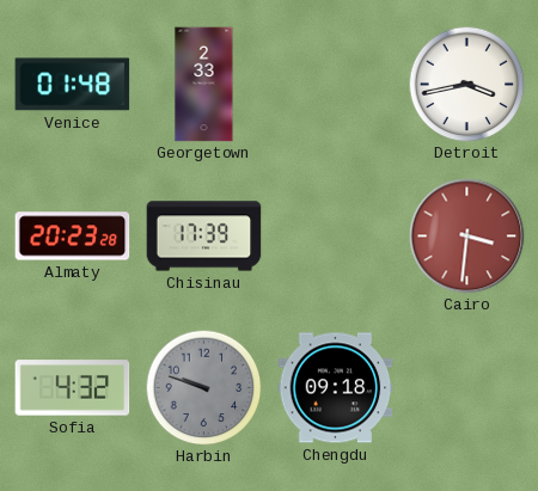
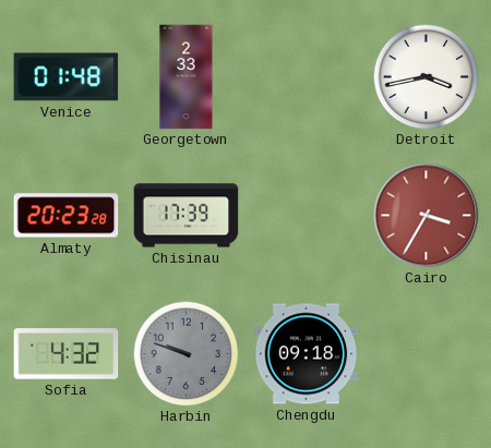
Cairo: 3:31 -> 3:35 (427, 216)
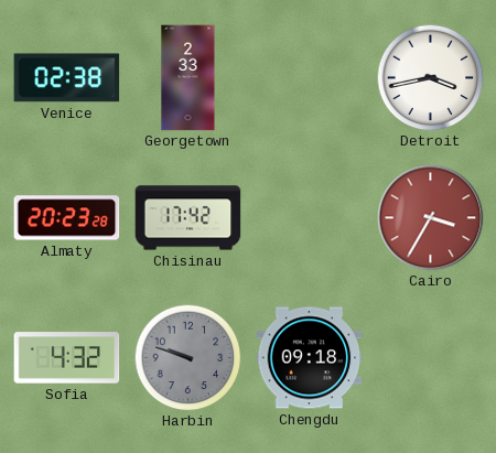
Venice: 01:48 -> 02:38 (67, 78)
Chisinau: 17:39 -> 17:42 (188, 218)
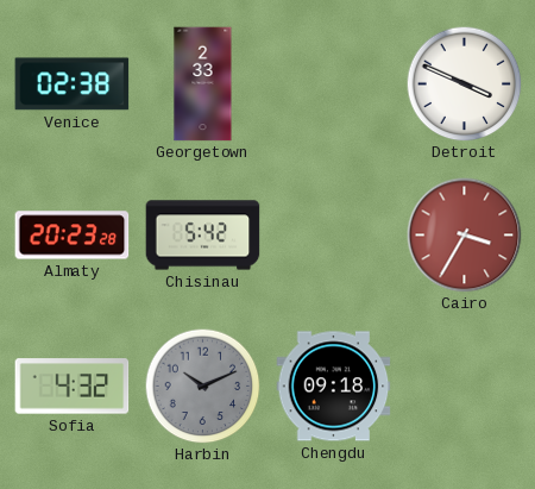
Detroit: 3:43 -> 3:49 (464, 83)
Chisinau: 17:42 -> 5:42 (203, 236)
Harbin: 9:48 -> 10:11 (202, 385)
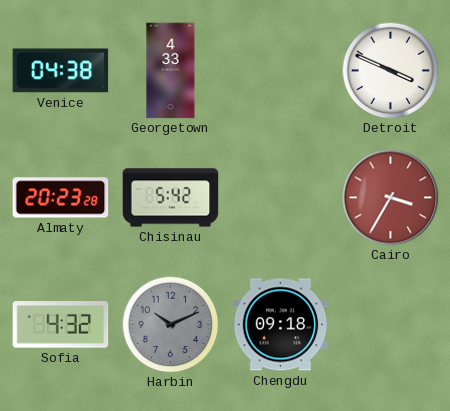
Venice: 02:38 -> 04:38 (61, 71)
Georgetown: 2:33 -> 4:33 (171, 71)
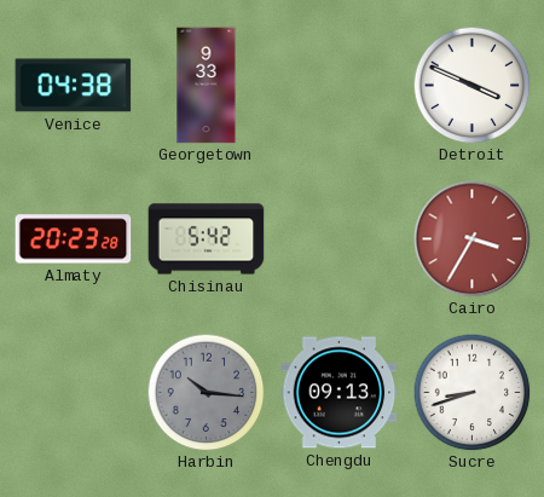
Georgetown: 4:33 -> 9:33 (207, 86)
Sofia: 4:32 -> none (61, 325)
Harbin: 10:11 -> 10:16 (206, 392)
Chengdu: 09:18 -> 09:13 (340, 393)
Sucre: none -> 8:42 (471, 392)
